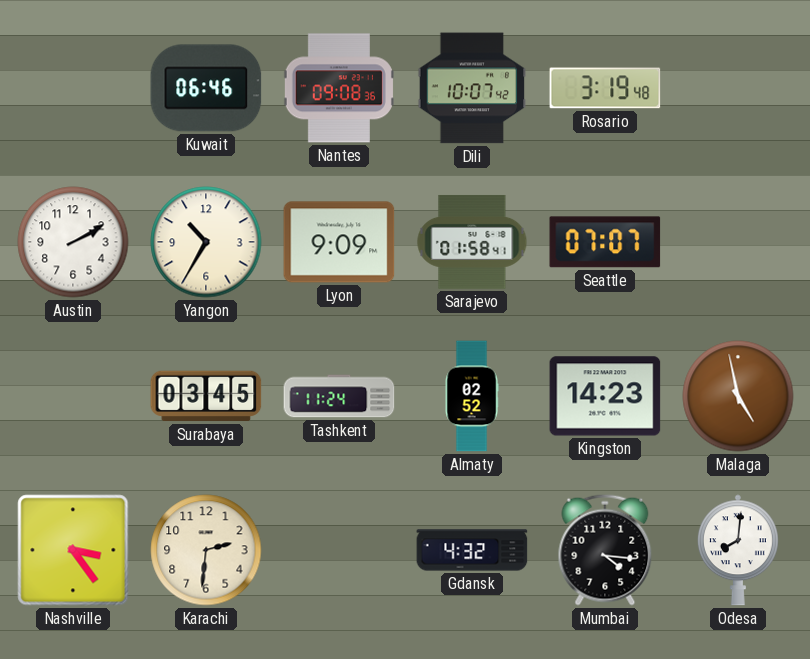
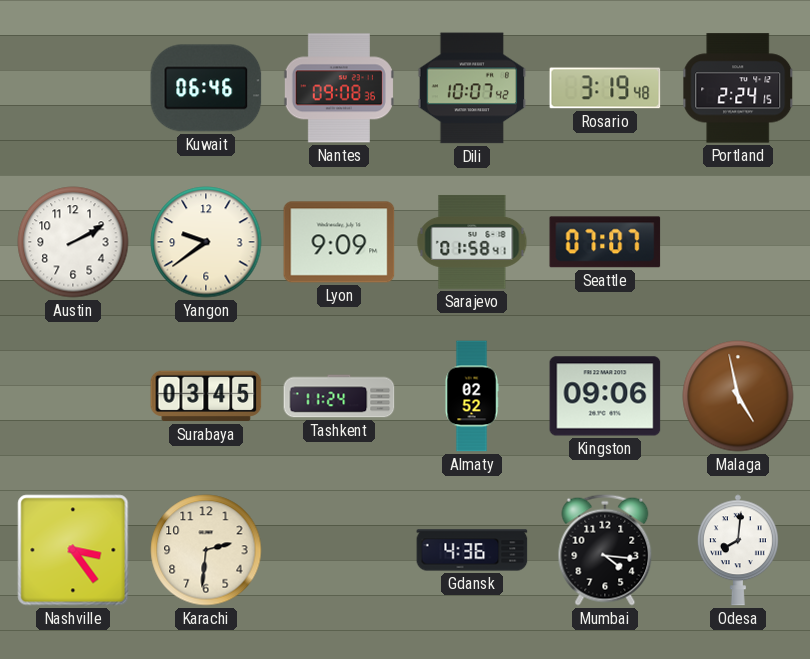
Portland: none -> 2:24 (738, 88)
Yangon: 10:35 -> 9:39 (206, 242)
Kingston: 14:23 -> 09:06 (605, 396)
Gdansk: 4:32 -> 4:36 (472, 550)
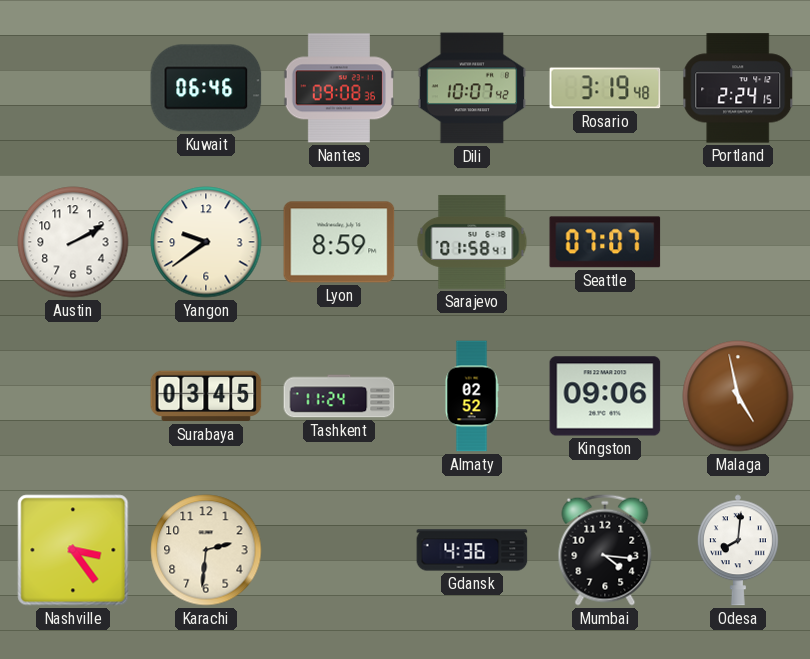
Lyon: 9:09 -> 8:59 (339, 242)
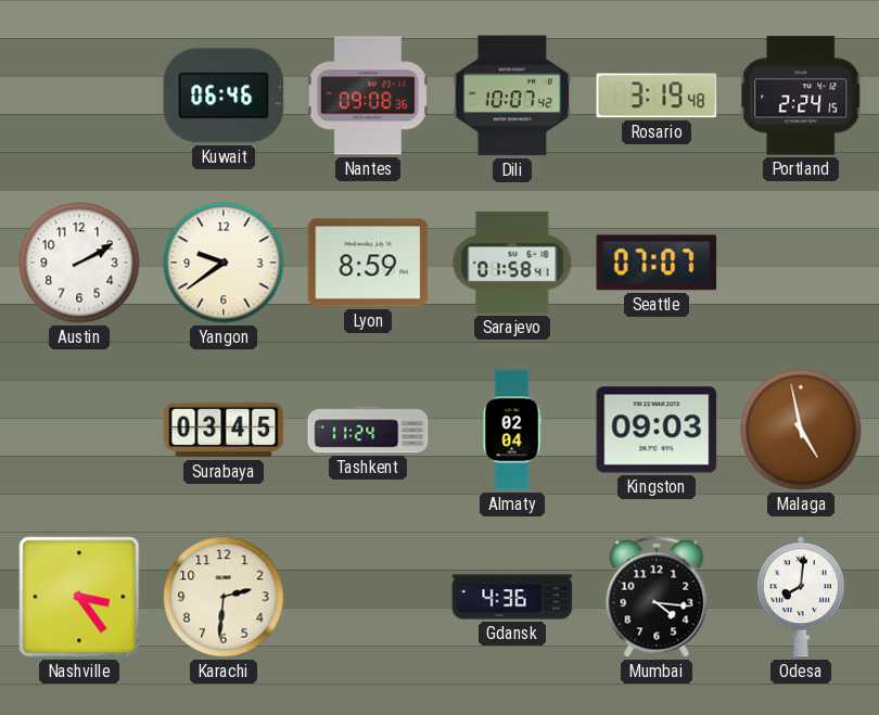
Almaty: 02:52 -> 02:04 (512, 430)
Kingston: 09:06 -> 09:03 (657, 430)
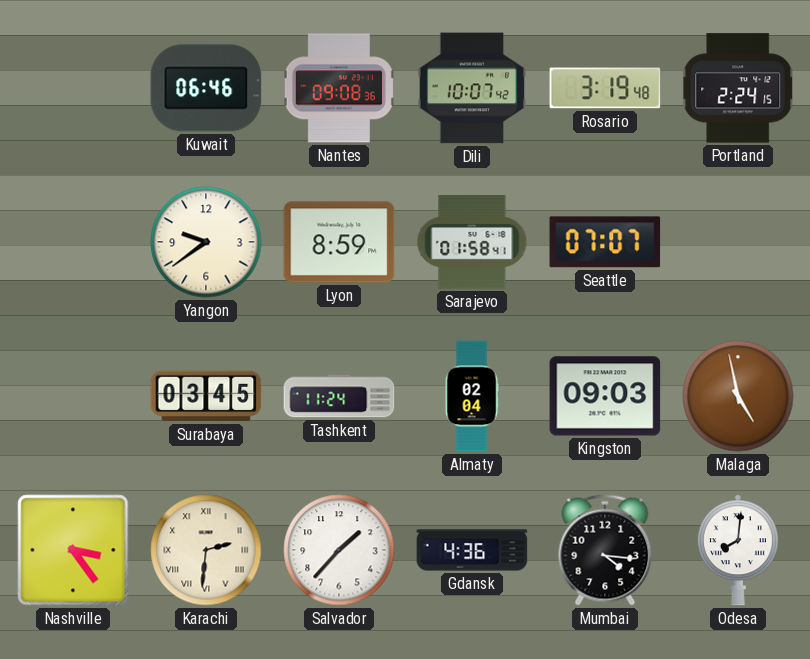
Austin: 2:10 -> none (79, 263)
Karachi numerals: Arabic -> Roman (206, 550)
Salvador: none -> 1:37 (339, 550)
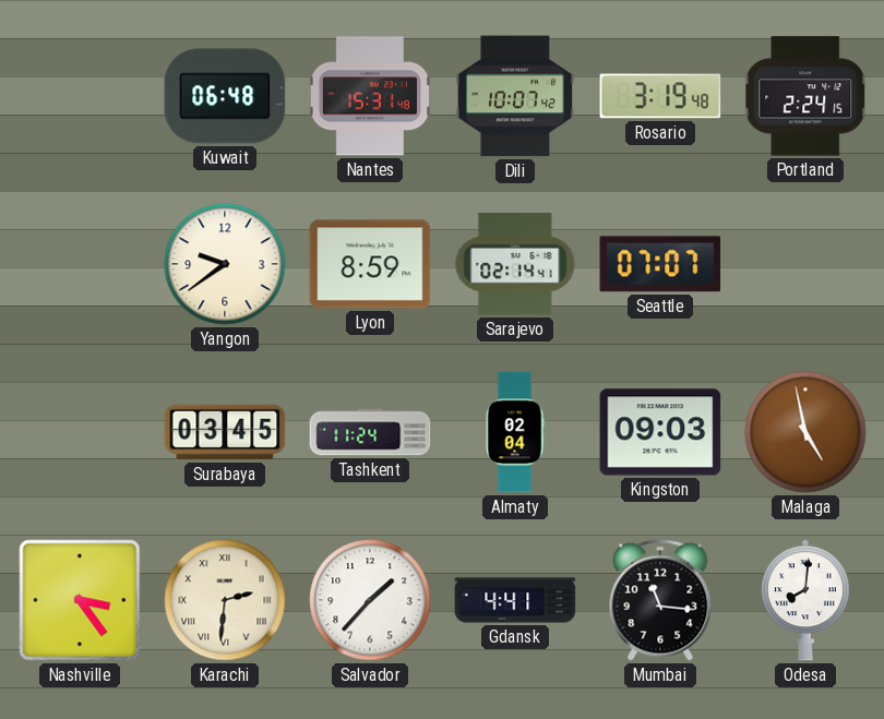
Kuwait: 06:46 -> 06:48 (225, 96)
Nantes: 09:08 -> 15:31 (370, 96)
Sarajevo: 01:58 -> 02:14 (515, 264)
Gdansk: 4:36 -> 4:41 (515, 600)
Mumbai: 4:16 -> 11:16 (660, 600)
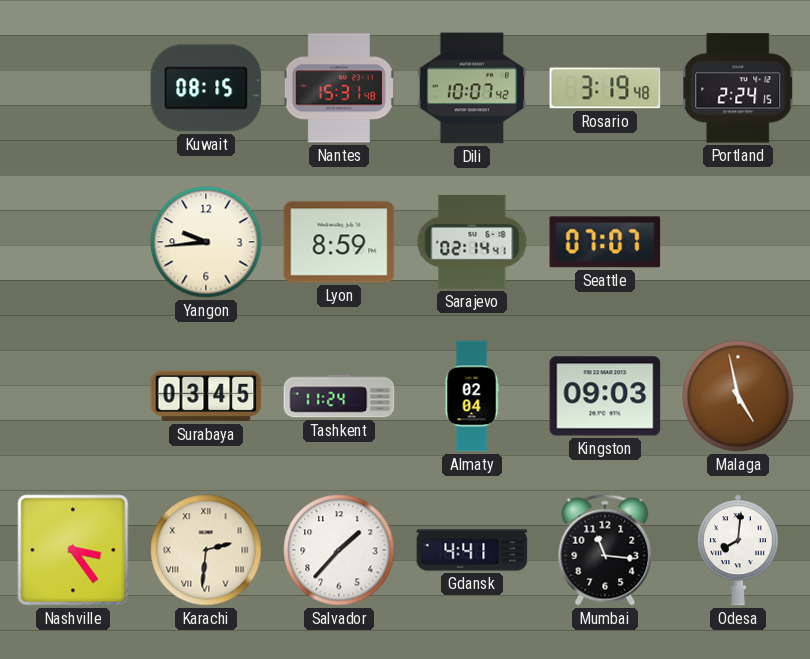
Kuwait: 06:48 -> 08:15 (206, 88)
Yangon: 9:39 -> 9:44 (206, 242)
